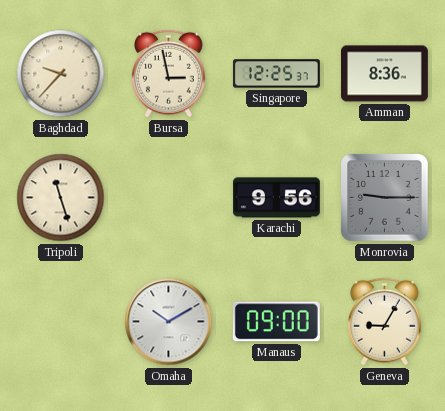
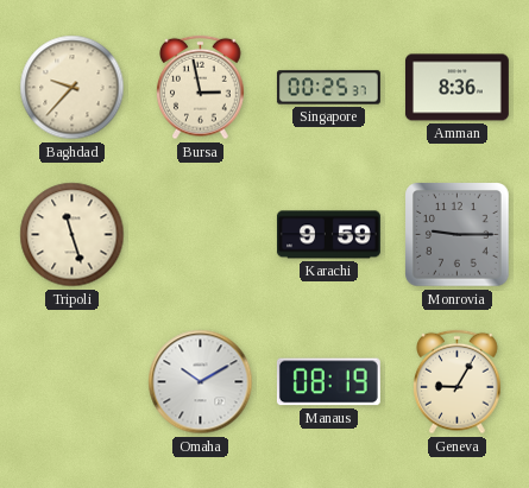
Singapore: 12:25 -> 00:25 (328, 88)
Karachi: 9:56 -> 9:59 (328, 235)
Manaus: 09:00 -> 08:19 (328, 382)
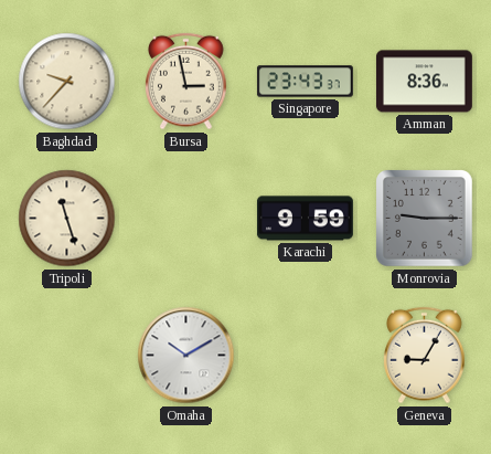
Singapore: 00:25 -> 23:43 (305, 82)
Manaus: 08:19 -> none (328, 382)
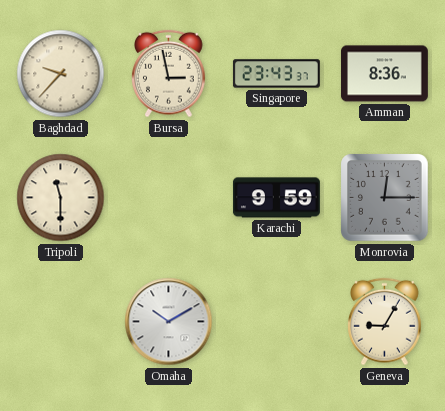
Tripoli: 11:27 -> 11:30 (61, 198)
Monrovia: 9:15 -> 12:15 (385, 198)
